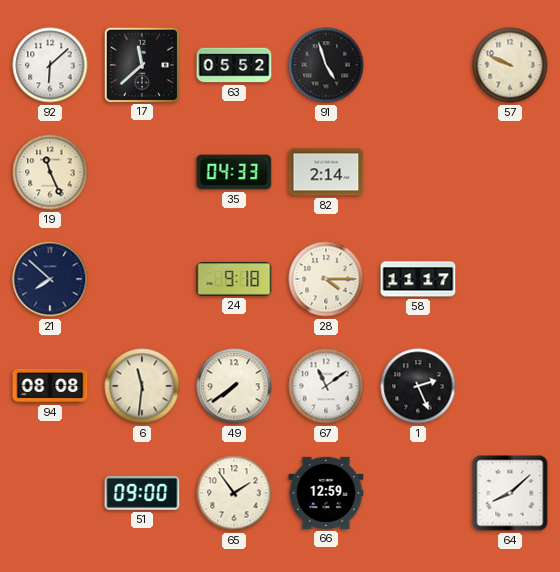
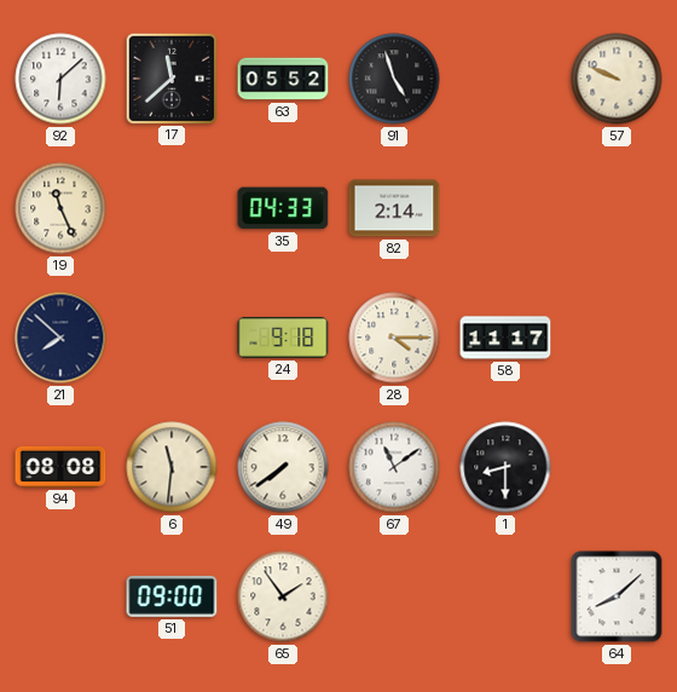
1: 2:26 -> 8:30 (505, 467)
66: 12:59 -> none (326, 493)
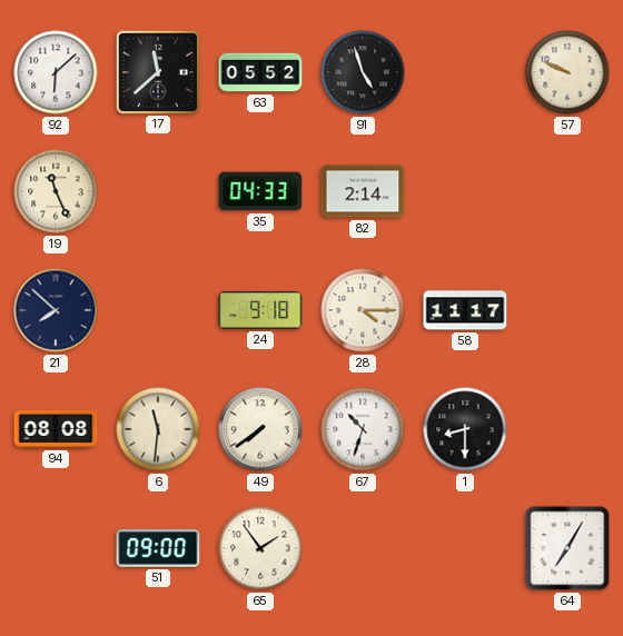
67: 11:09 -> 10:33 (363, 429)
64: 8:08 -> 7:05 (567, 548)
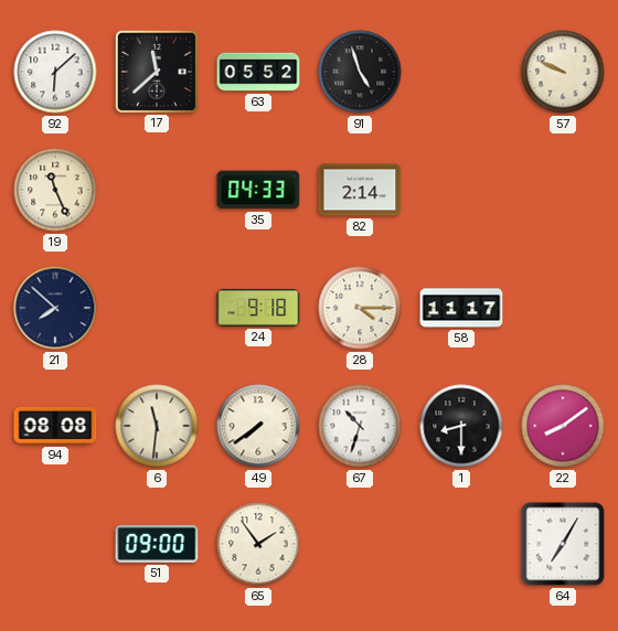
22: none -> 8:09 (563, 426)
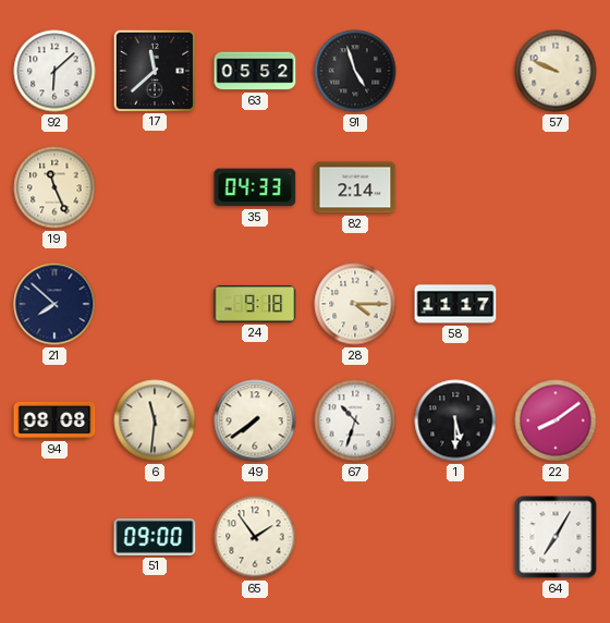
1: 8:30 -> 5:30 (455, 420)
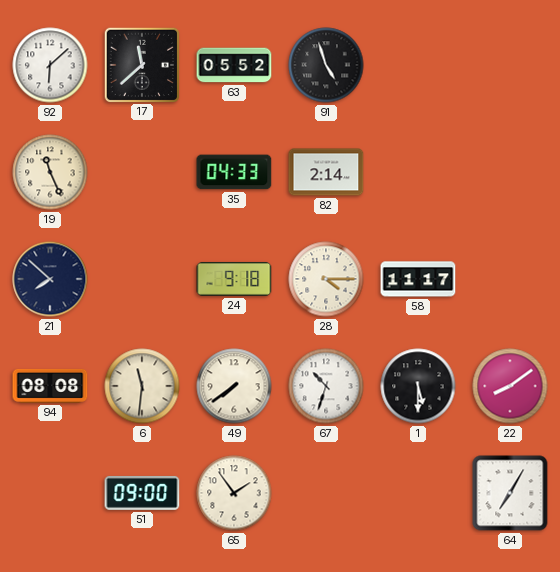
57: 9:49 -> none (556, 71)
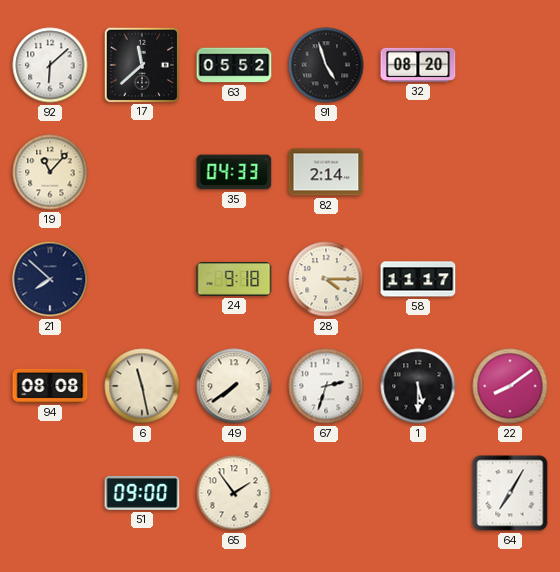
32: none -> 08:20 (418, 65)
19: 11:26 -> 11:07 (50, 172)
6: 11:31 -> 11:28 (142, 386)
67: 10:33 -> 2:33 (326, 386)
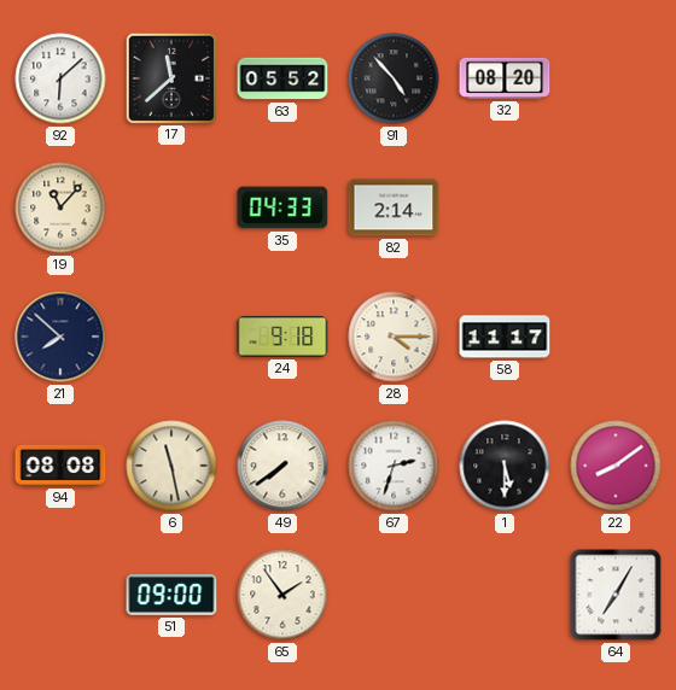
91: 4:57 -> 4:53 (394, 78)
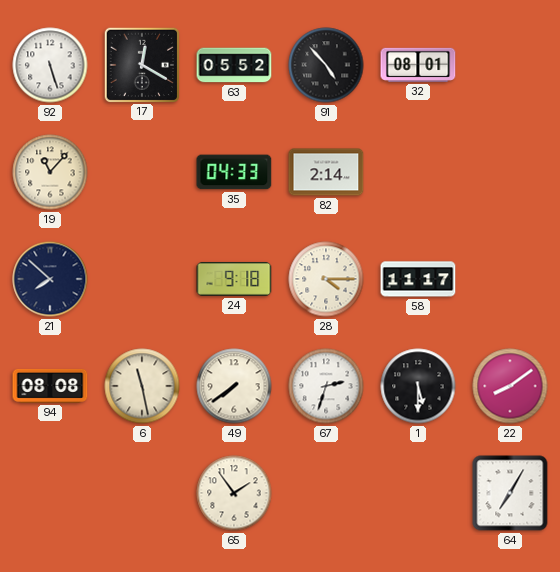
92: 6:08 -> 5:27 (50, 65)
17: 11:38 -> 12:20 (141, 64)
32: 08:20 -> 08:01 (418, 65)
51: 09:00 -> none (171, 595)
